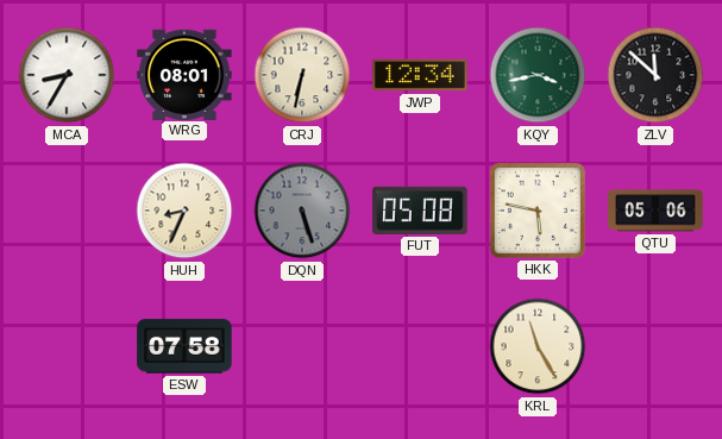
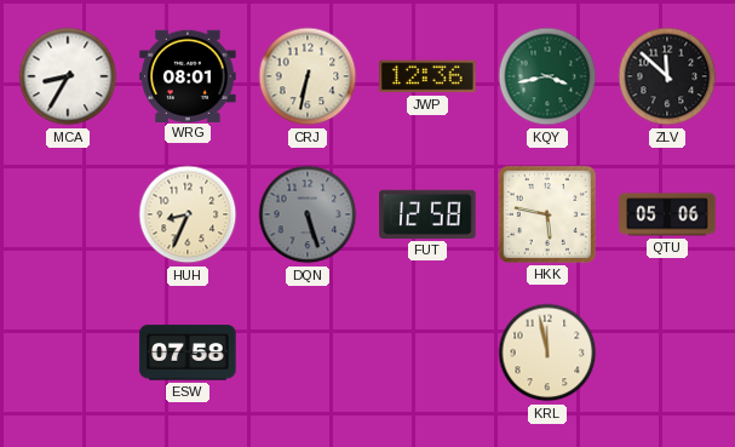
JWP: 12:34 -> 12:36 (427, 76)
FUT: 05:08 -> 12:58 (427, 214)
KRL: 11:25 -> 11:58 (547, 353)
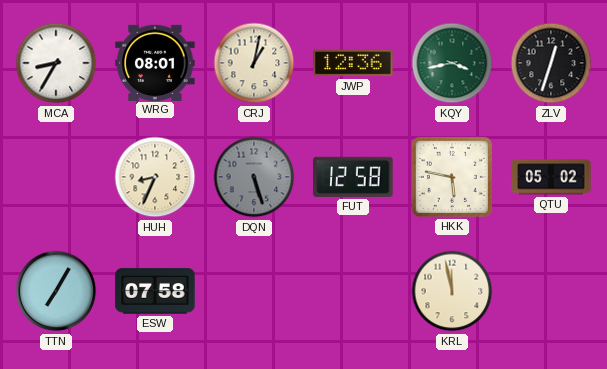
CRJ: 6:32 -> 1:02 (254, 63)
ZLV: 11:52 -> 12:33 (551, 63)
QTU: 05:06 -> 05:02 (551, 177)
TTN: none -> 7:05 (56, 291)
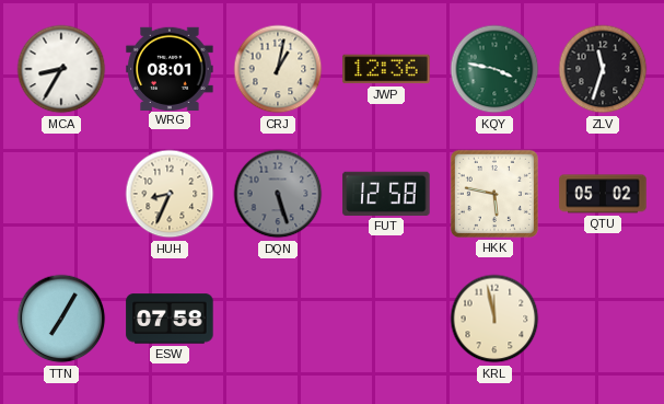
KQY: 3:43 -> 3:47 (494, 69)
ZLV: 12:33 -> 11:33 (603, 69)
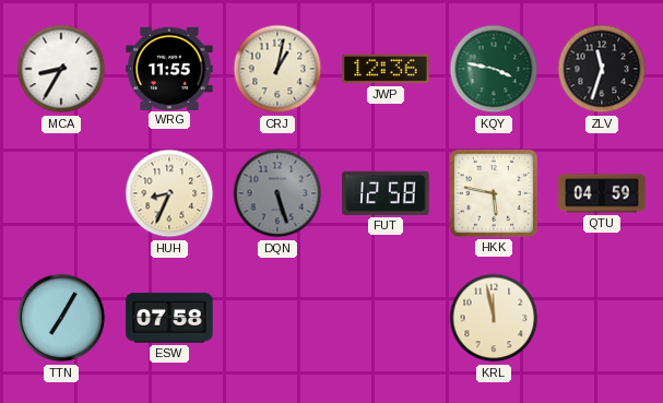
WRG: 08:01 -> 11:55 (169, 68)
QTU: 05:02 -> 04:59 (602, 193)
